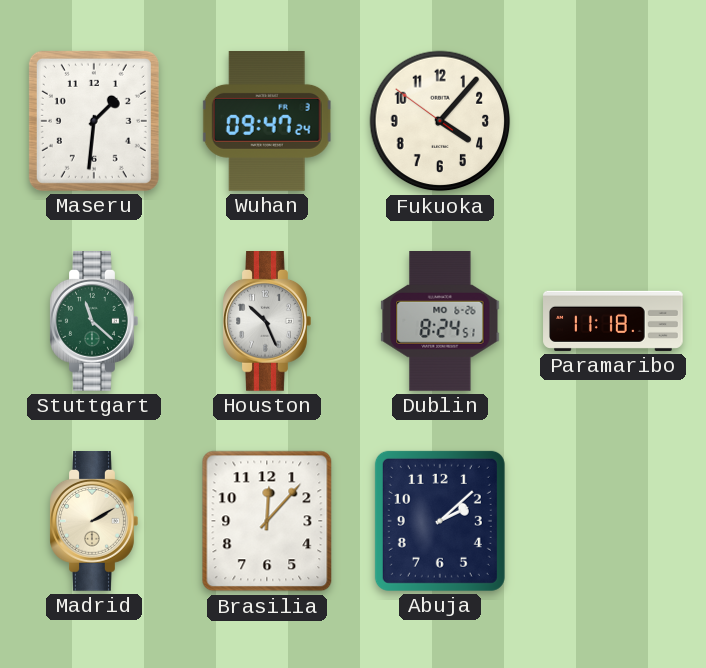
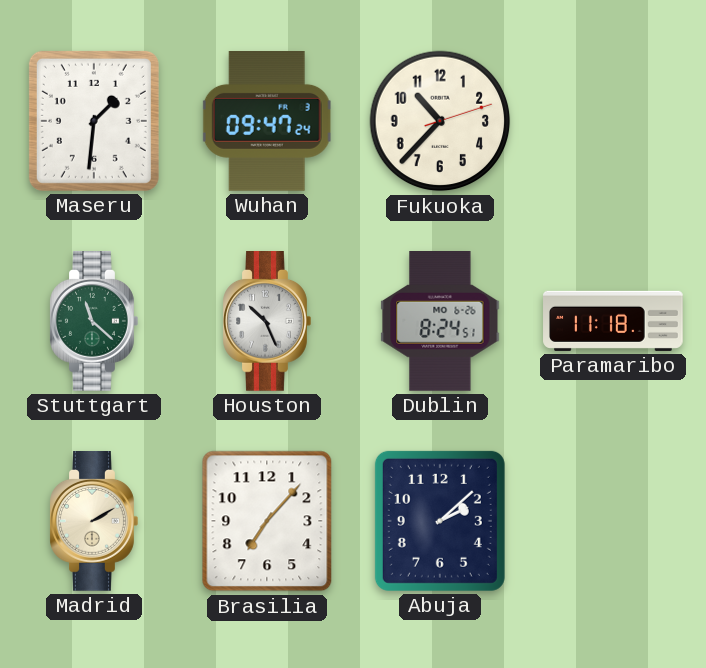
Fukuoka: 4:06 -> 10:37 (440, 121)
Brasilia: 12:07 -> 7:07 (267, 521)
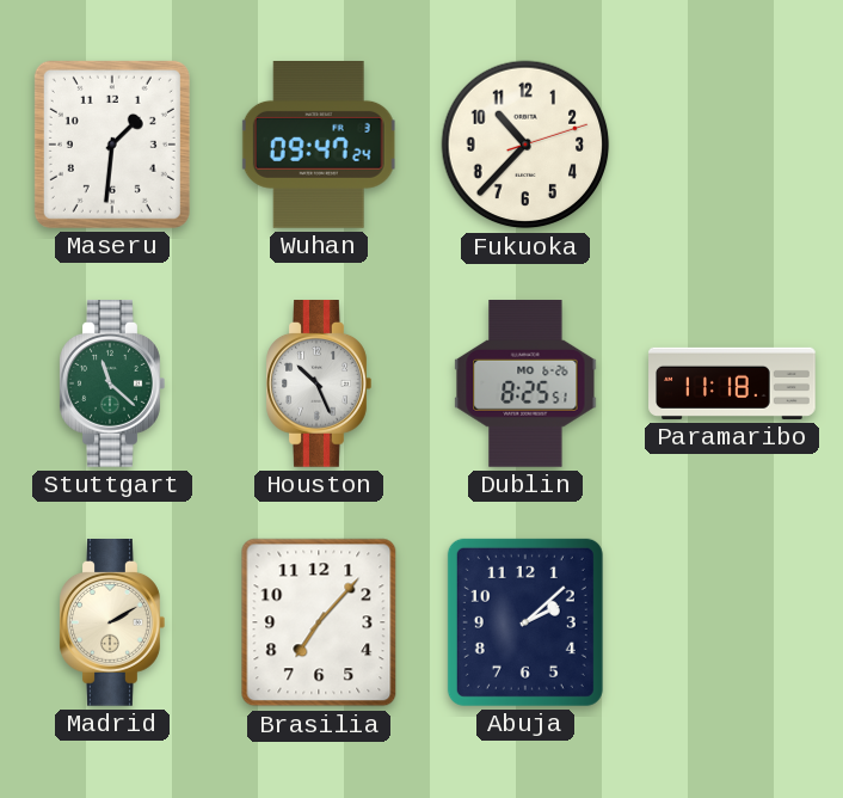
Dublin: 8:24 -> 8:25 (525, 385)
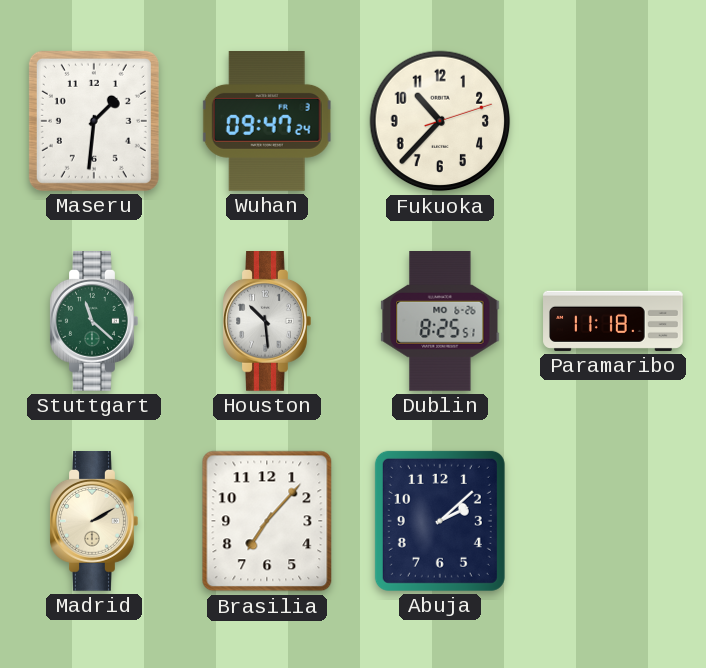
Houston: 10:26 -> 10:29 (267, 322)
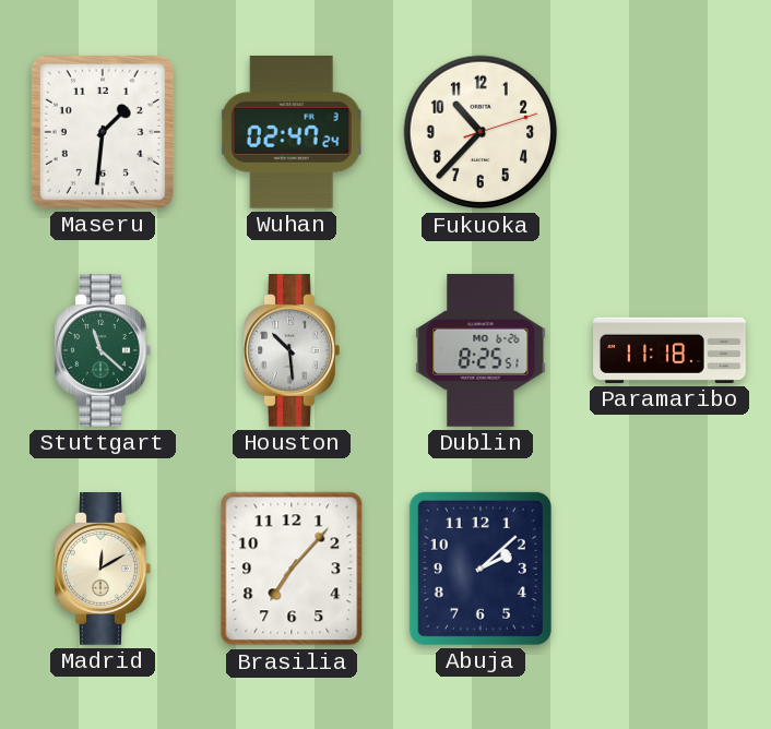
Wuhan: 09:47 -> 02:47 (292, 133)
Madrid: 2:10 -> 12:10 (103, 570)
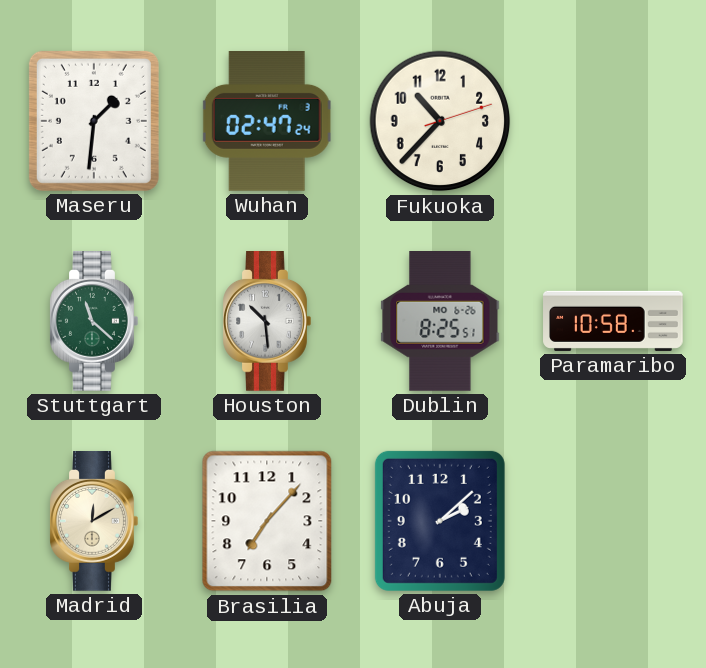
Paramaribo: 11:18 -> 10:58 (613, 321)
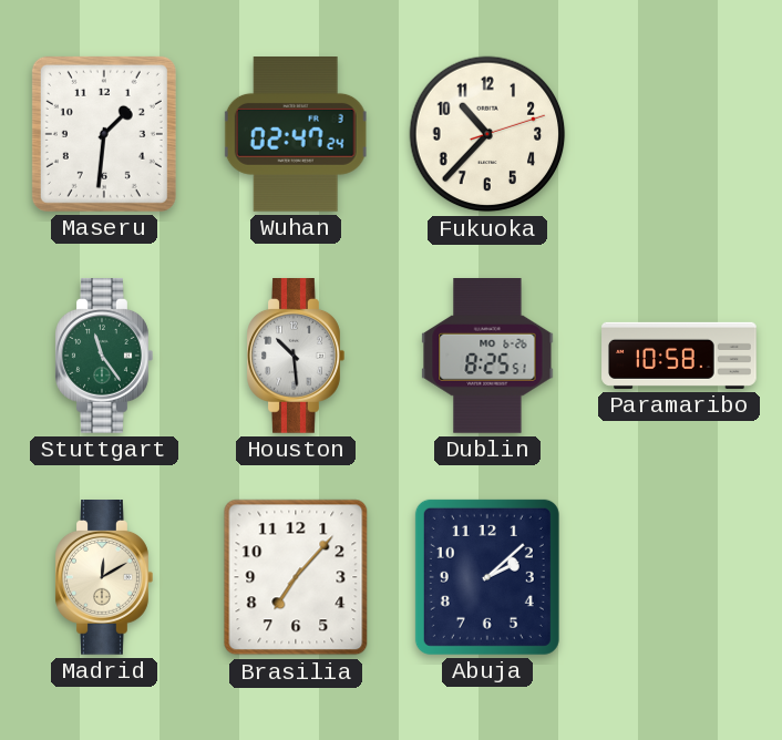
Stuttgart: 11:22 -> 11:24 (104, 357)
